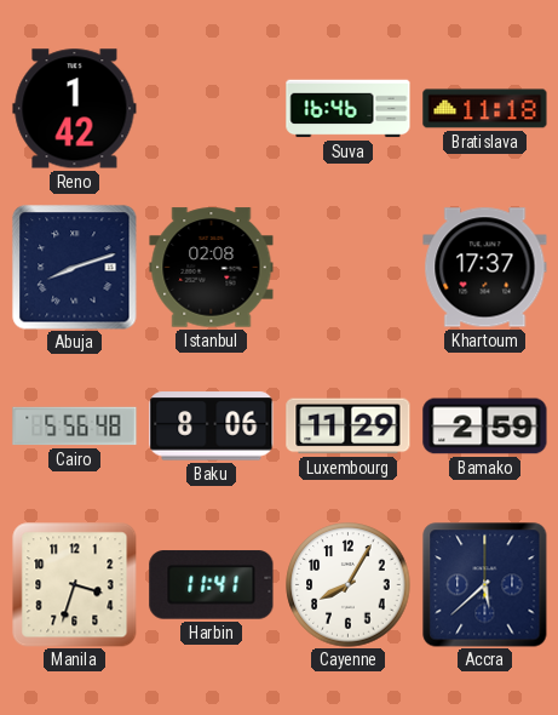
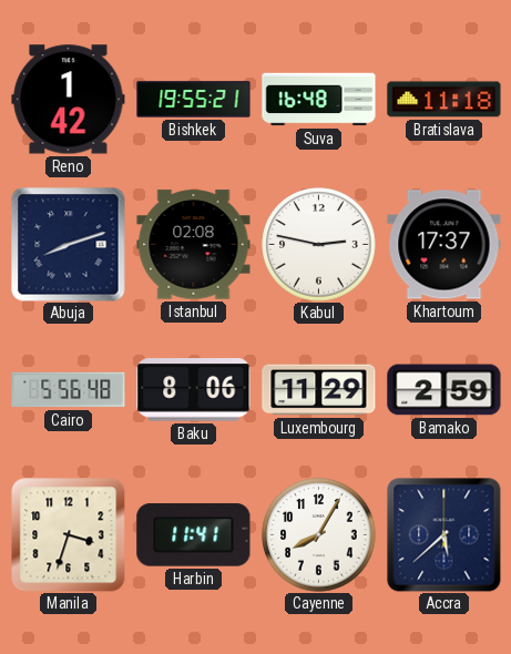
Bishkek: none -> 19:55 (194, 100)
Suva: 16:46 -> 16:48 (319, 100)
Kabul: none -> 2:47 (319, 245)
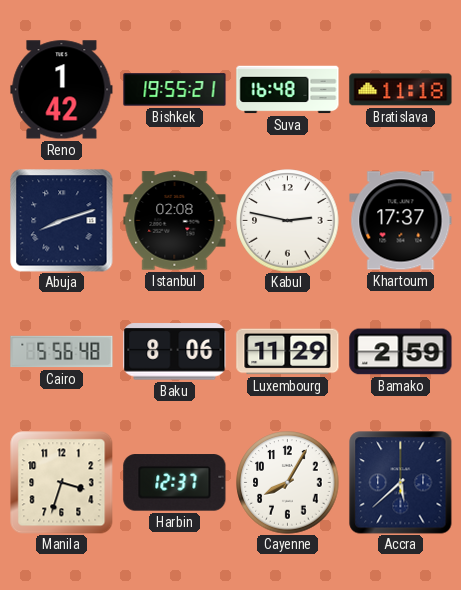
Harbin: 11:41 -> 12:37 (175, 483)
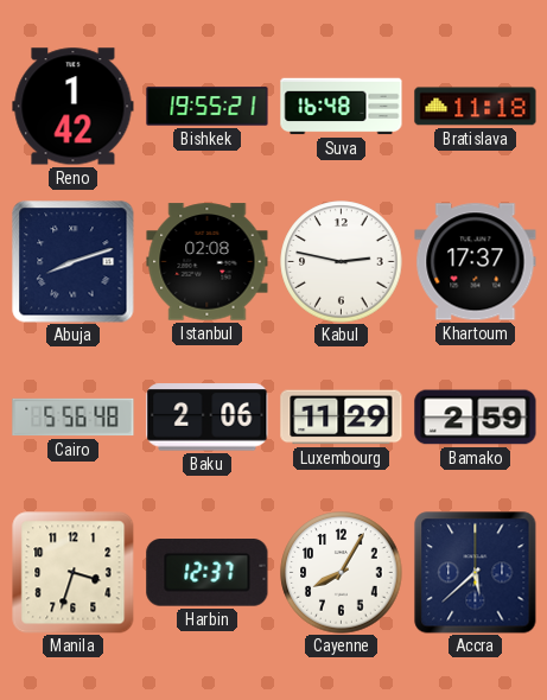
Baku: 8:06 -> 2:06 (208, 418)
